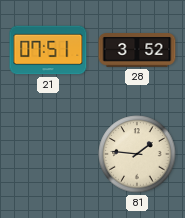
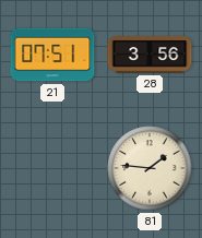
28: 3:52 -> 3:56 (150, 55)
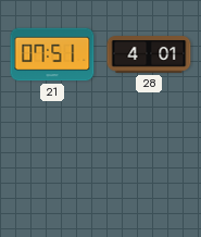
28: 3:56 -> 4:01 (149, 54)
81: 1:46 -> none (150, 168)
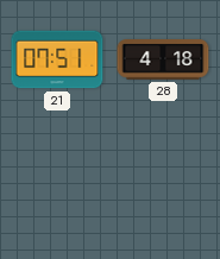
28: 4:01 -> 4:18 (163, 59)
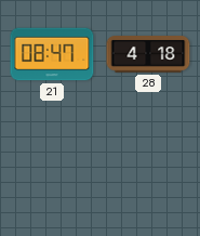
21: 07:51 -> 08:47 (52, 54)
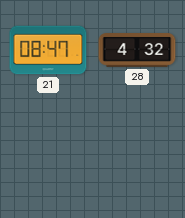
28: 4:18 -> 4:32 (137, 50)
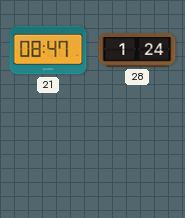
28: 4:32 -> 1:24 (137, 50)
